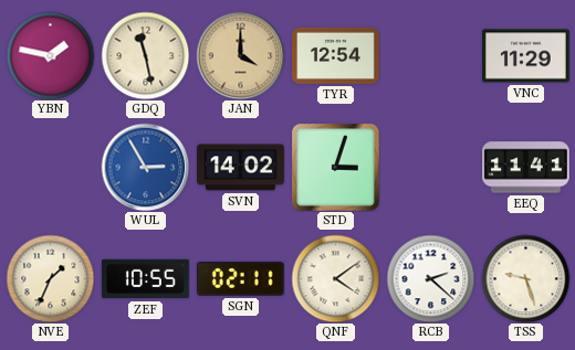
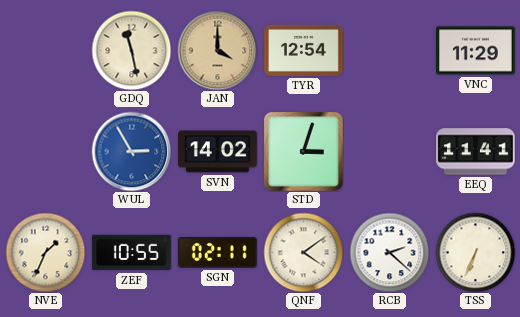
YBN: 1:47 -> none (50, 55)
TSS: 9:27 -> 6:34 (475, 252)
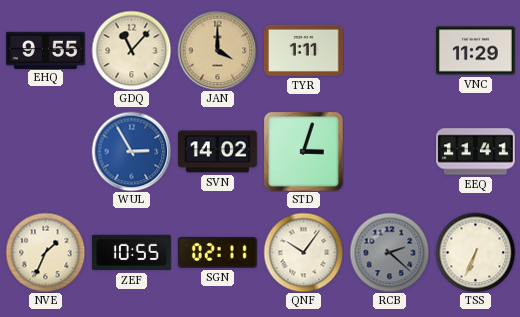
EHQ: none -> 9:55 (46, 50)
GDQ: 11:28 -> 11:07 (131, 50)
TYR: 12:54 -> 1:11 (304, 50)
QNF: 4:09 -> 10:06 (303, 252)
RCB dial: white -> grey (389, 252)
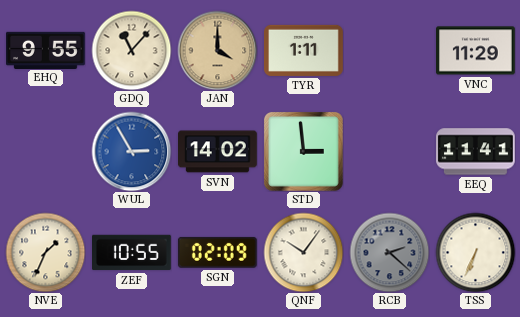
STD: 3:03 -> 2:59 (303, 151)
SGN: 02:11 -> 02:09 (217, 252)
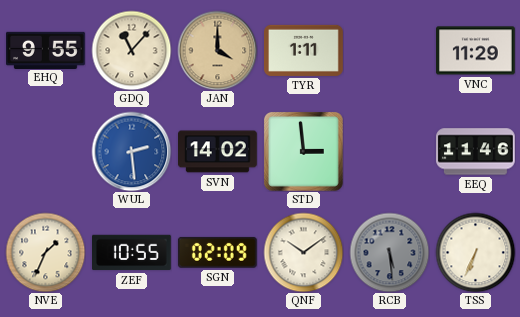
WUL: 2:55 -> 2:29 (131, 151)
EEQ: 11:41 -> 11:46 (476, 152)
QNF: 10:06 -> 10:09 (303, 252)
RCB: 2:22 -> 5:29 (389, 252)
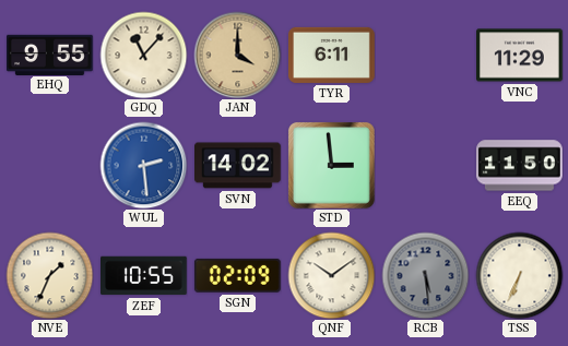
TYR: 1:11 -> 6:11 (332, 55)
EEQ: 11:46 -> 11:50 (520, 166)
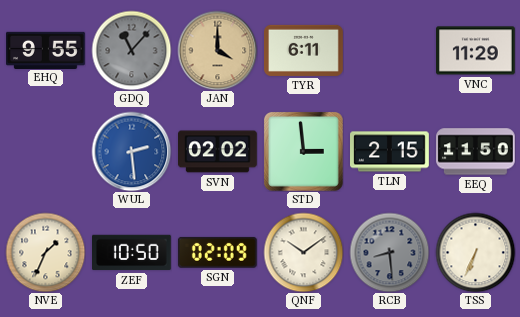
GDQ dial: cream -> grey (131, 50)
SVN: 14:02 -> 02:02 (218, 152)
TLN: none -> 2:15 (390, 152)
ZEF: 10:55 -> 10:50 (132, 253)
RCB: 5:29 -> 8:29 (389, 252)
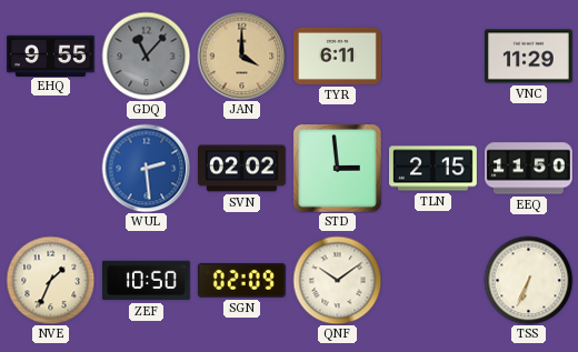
RCB: 8:29 -> none (389, 252)
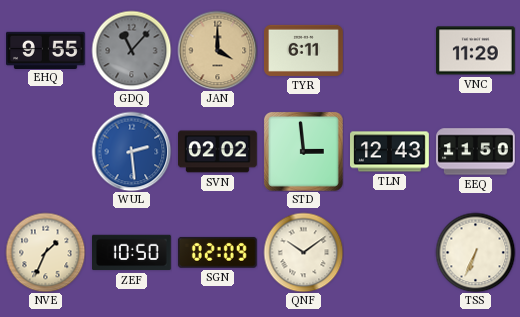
TLN: 2:15 -> 12:43 (390, 152)
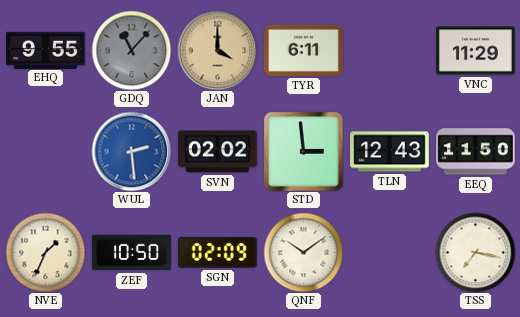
TSS: 6:34 -> 7:17 (475, 252)
